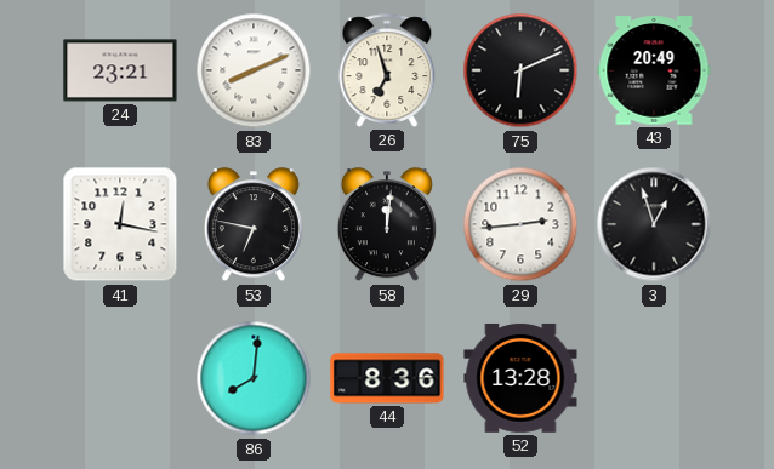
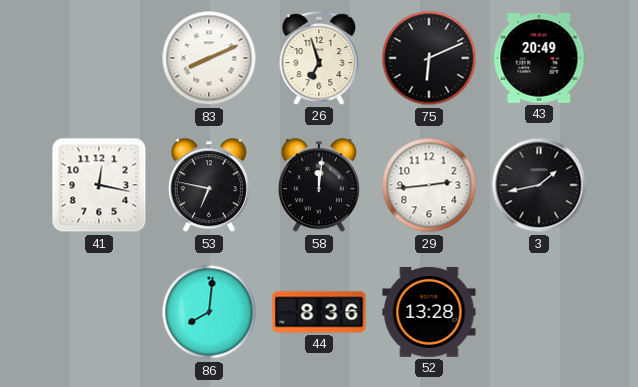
24: 23:21 -> none (120, 70)
3: 12:57 -> 1:43 (539, 185)
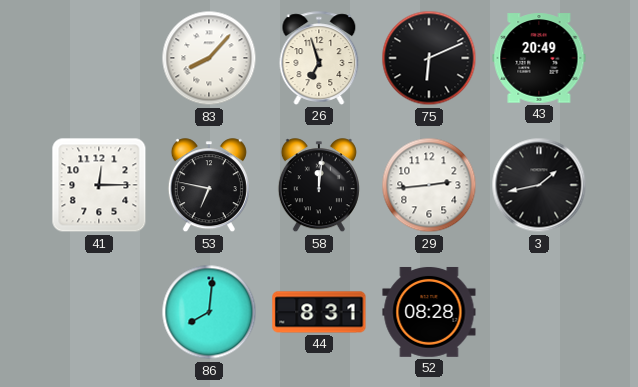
83: 8:11 -> 8:07 (209, 58)
41: 12:17 -> 12:15 (99, 185)
44: 8:36 -> 8:31 (319, 312)
52: 13:28 -> 08:28 (429, 312)
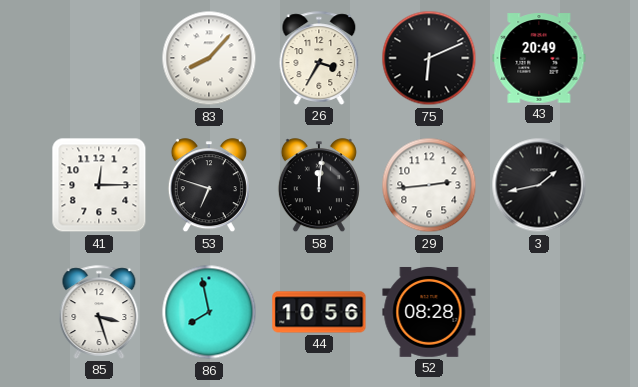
26: 6:57 -> 3:35 (319, 58)
53: 6:47 -> 6:48 (209, 186)
85: none -> 3:27 (99, 312)
86: 8:01 -> 7:58 (209, 312)
44: 8:31 -> 10:56 (319, 312)
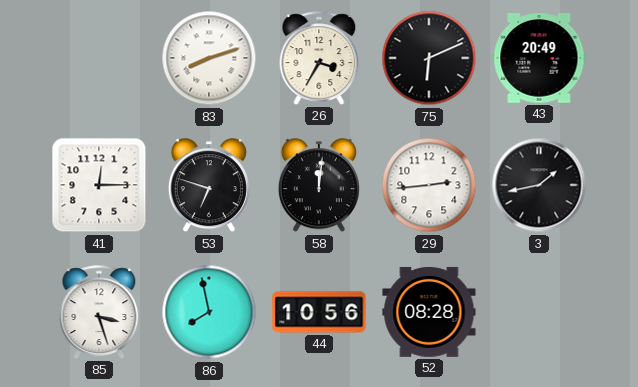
83: 8:07 -> 8:12 (209, 58)
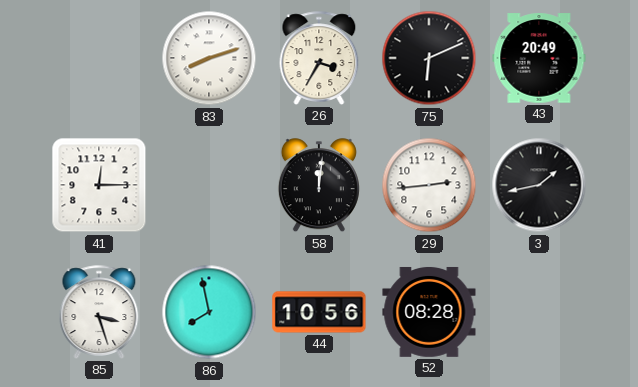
53: 6:48 -> none (209, 186)
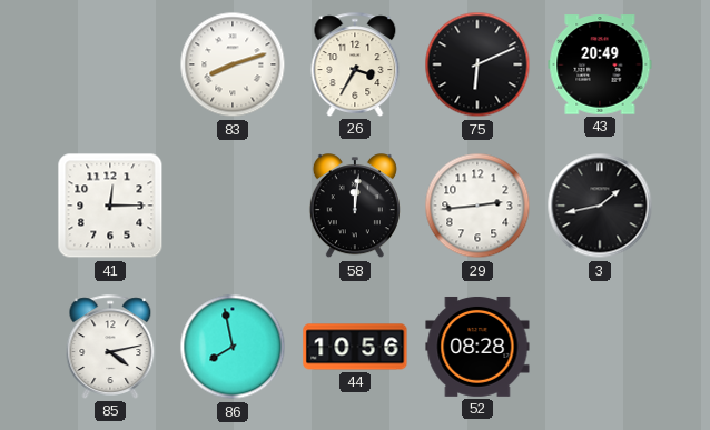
85: 3:27 -> 4:13 (110, 347)
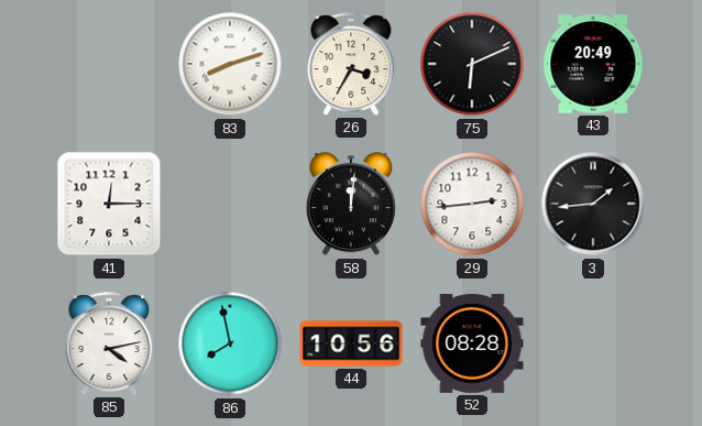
3: 1:43 -> 1:44 (593, 204)
